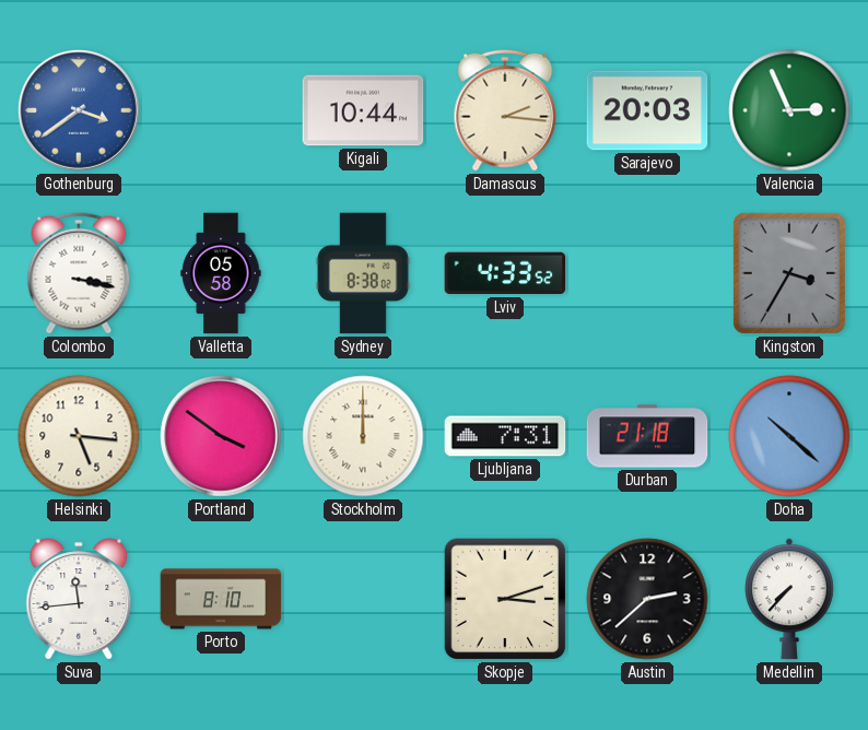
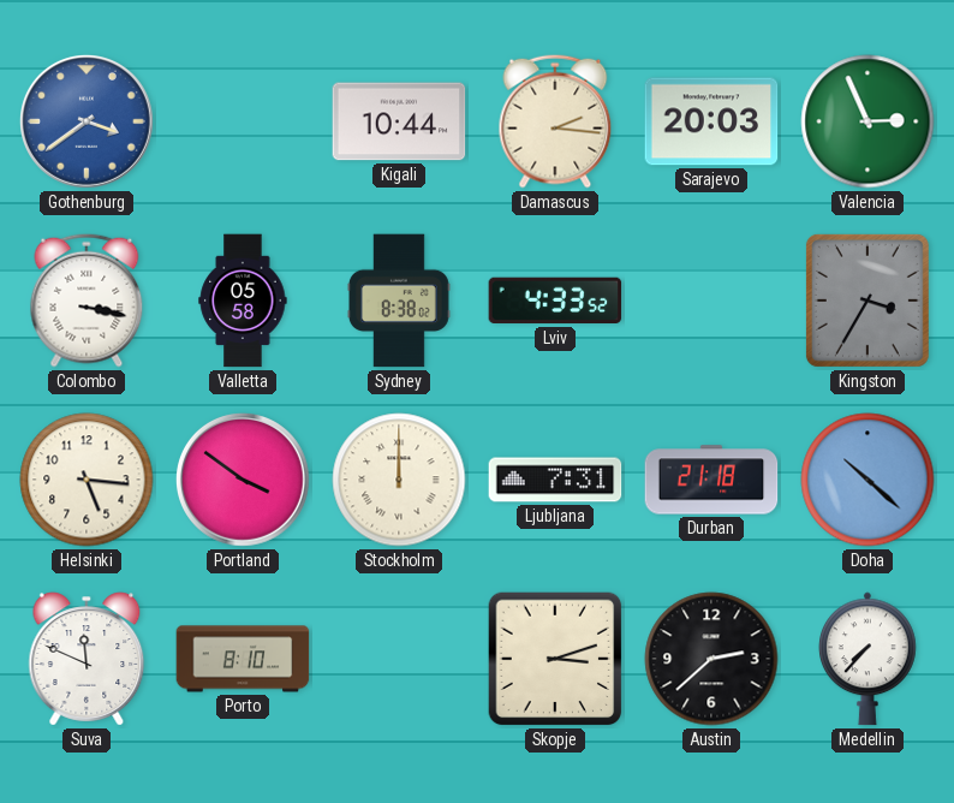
Suva: 11:44 -> 11:49 (87, 659)
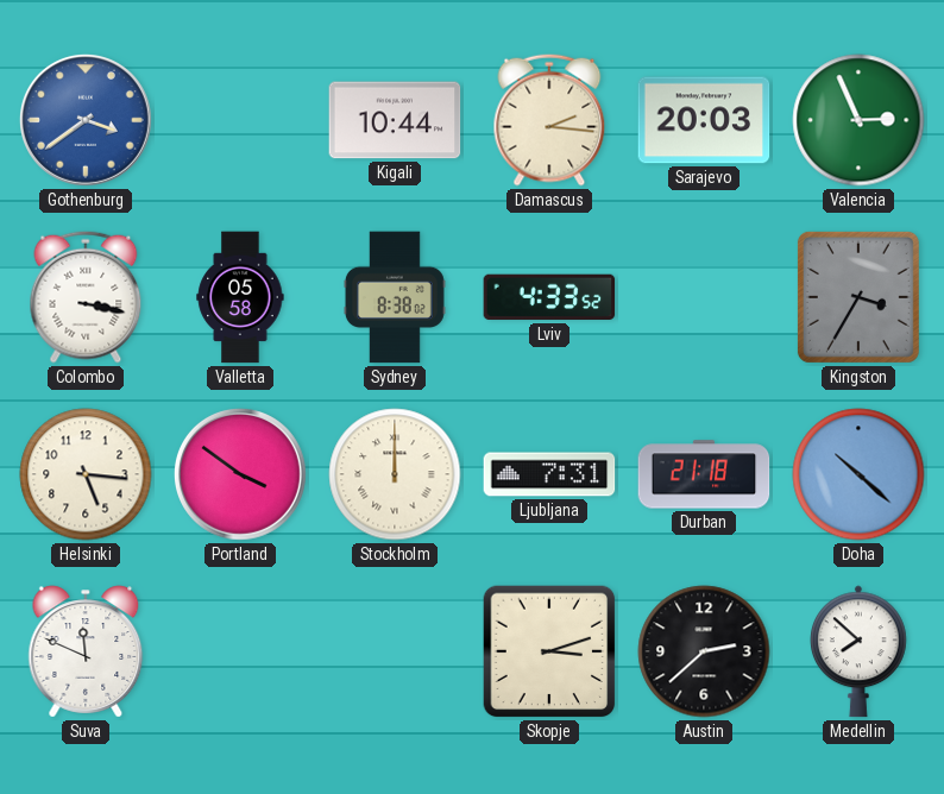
Porto: 8:10 -> none (243, 659)
Medellin: 7:37 -> 7:52 (860, 651)
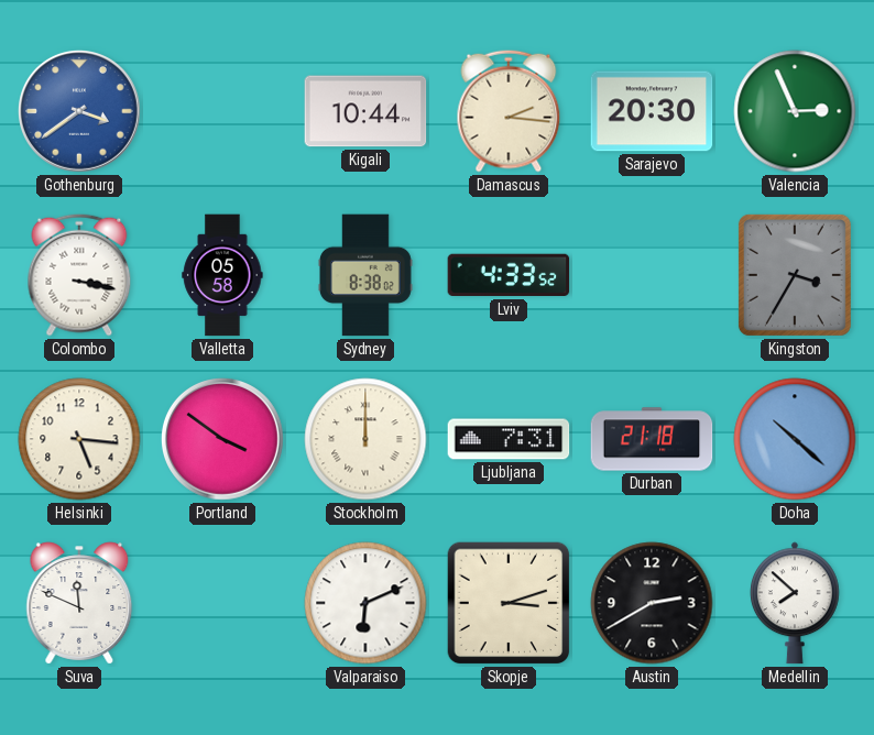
Sarajevo: 20:03 -> 20:30 (652, 111)
Valparaiso: none -> 6:11 (365, 603)
Austin: 2:38 -> 2:40 (652, 603)
